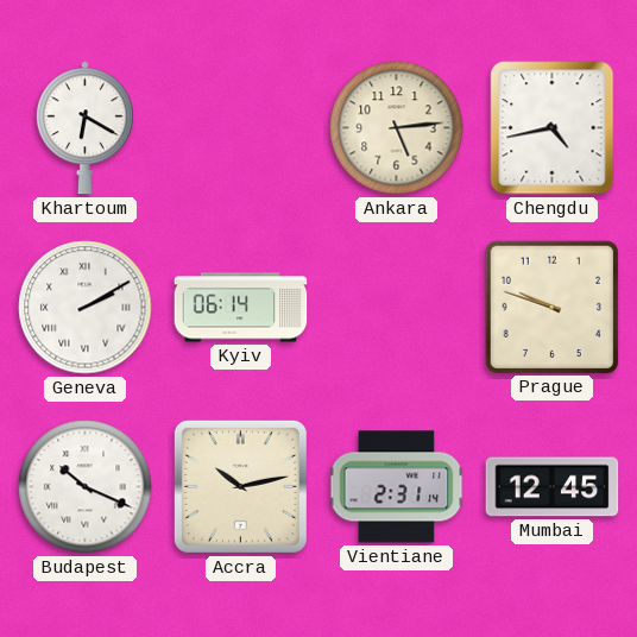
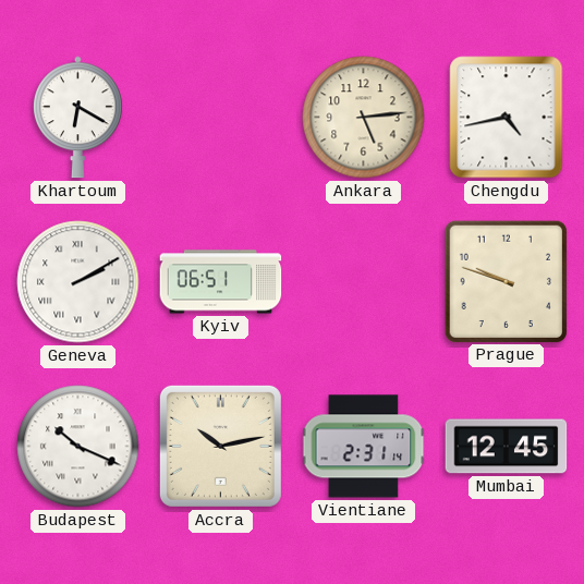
Kyiv: 06:14 -> 06:51 (221, 282)
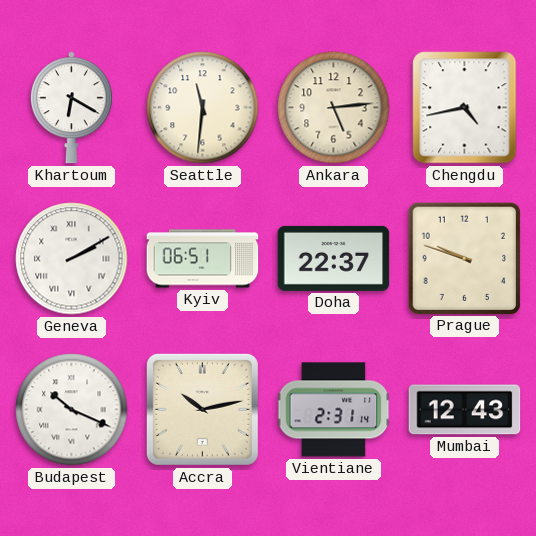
Seattle: none -> 11:31 (203, 108)
Doha: none -> 22:37 (334, 258)
Mumbai: 12:45 -> 12:43 (465, 410)
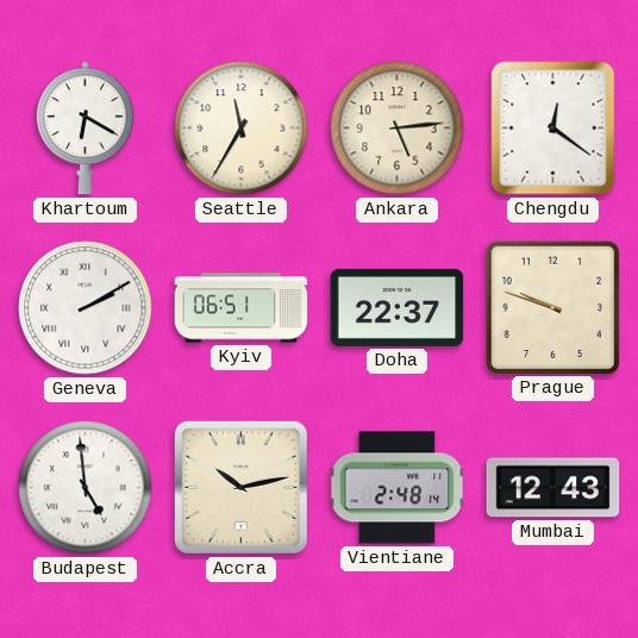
Seattle: 11:31 -> 11:35 (242, 129)
Chengdu: 4:43 -> 12:21 (553, 129)
Budapest: 10:19 -> 4:59 (86, 488)
Vientiane: 2:31 -> 2:48 (398, 488)
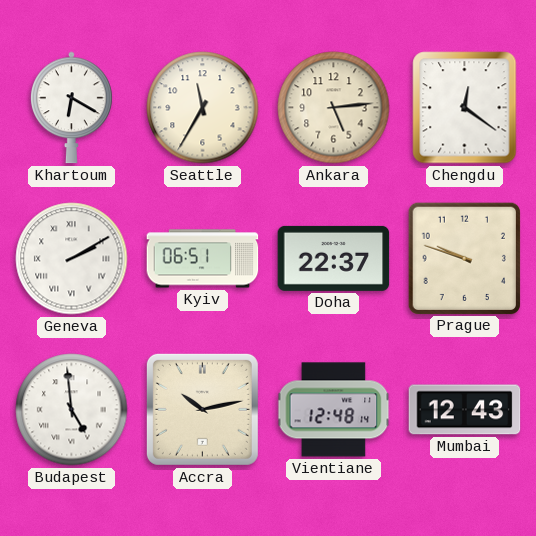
Vientiane: 2:48 -> 12:48 (334, 410)
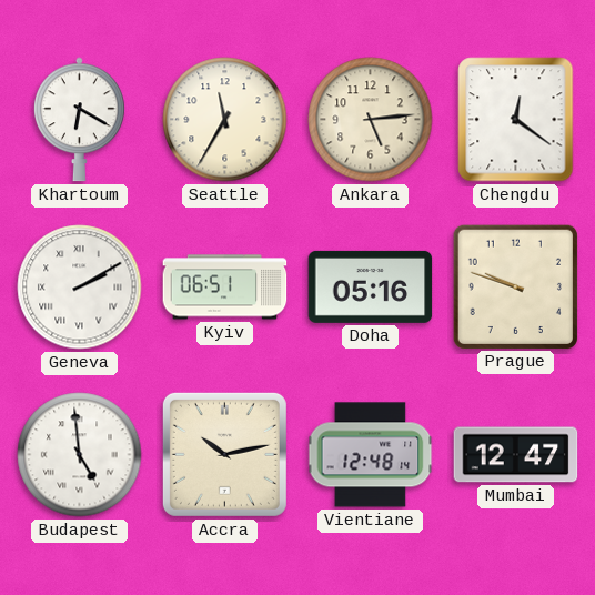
Doha: 22:37 -> 05:16 (371, 286)
Mumbai: 12:43 -> 12:47 (516, 455)
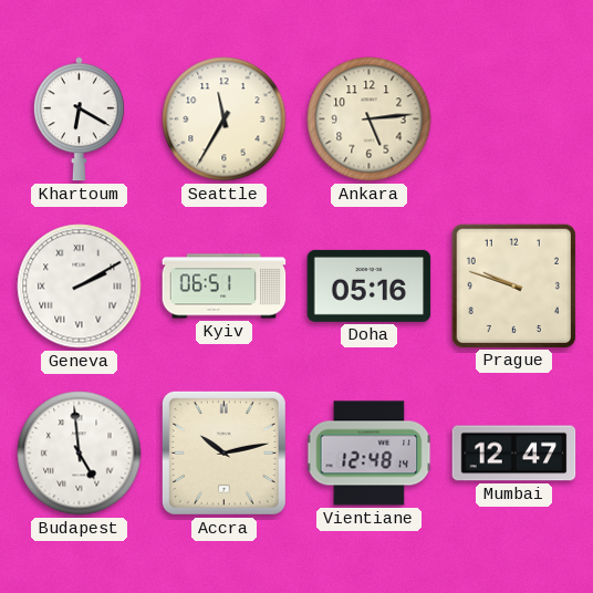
Chengdu: 12:21 -> none (516, 120)
